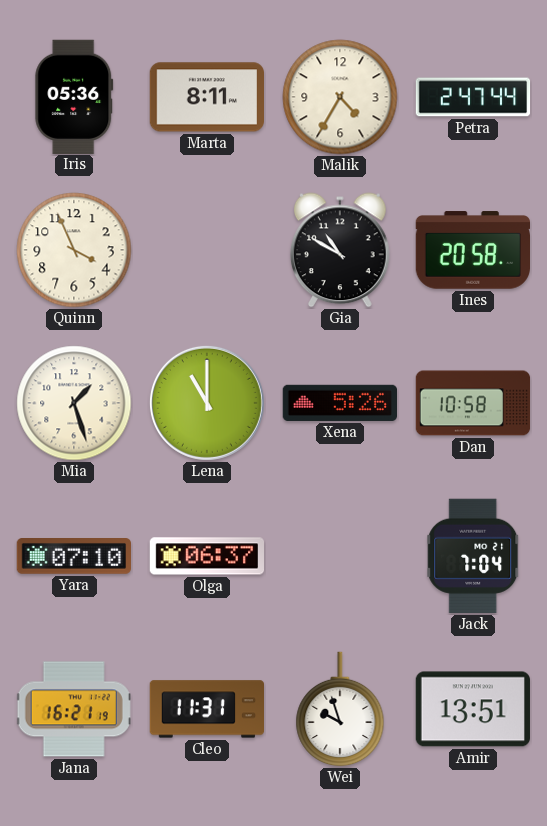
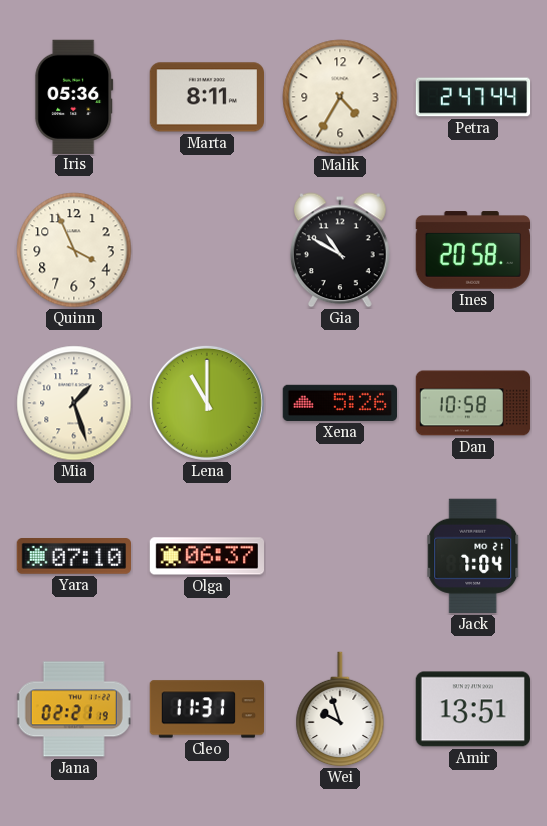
Jana: 16:21 -> 02:21 (74, 709)
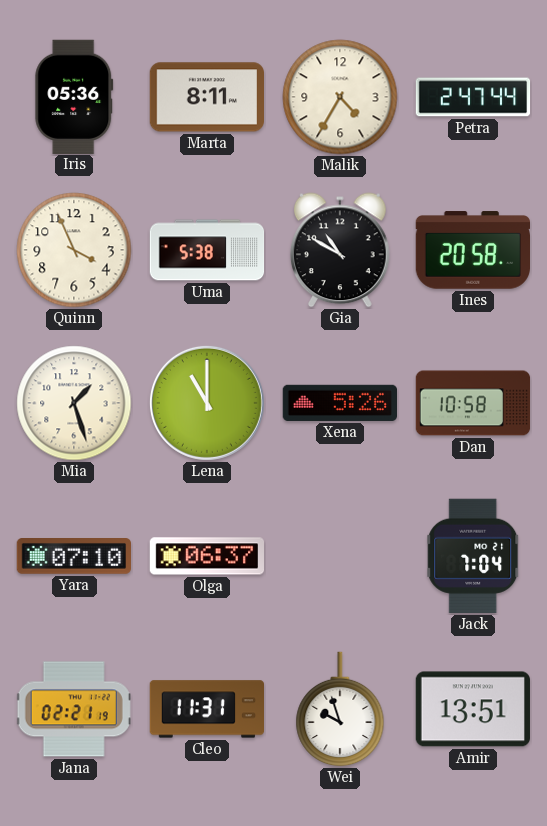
Uma: none -> 5:38 (207, 250)
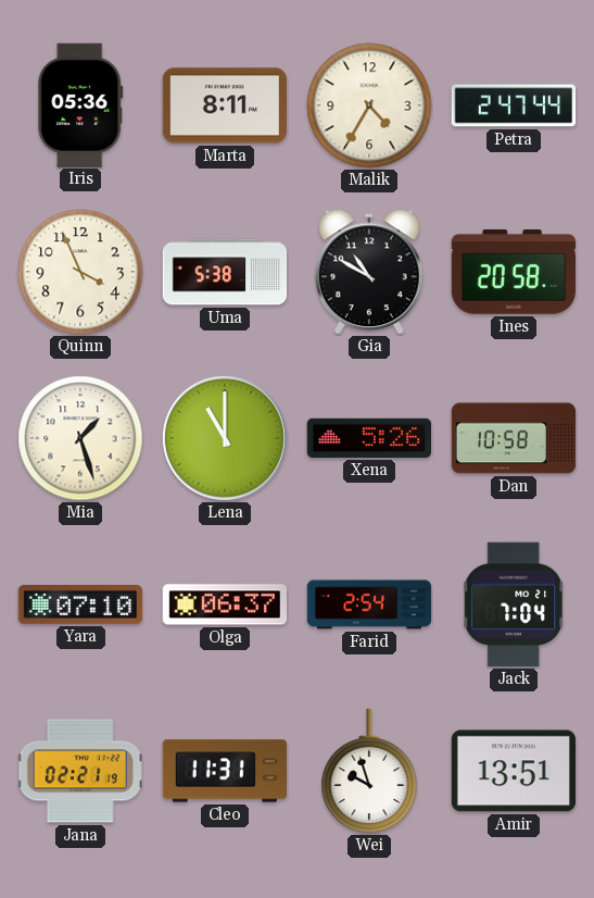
Farid: none -> 2:54 (369, 604)
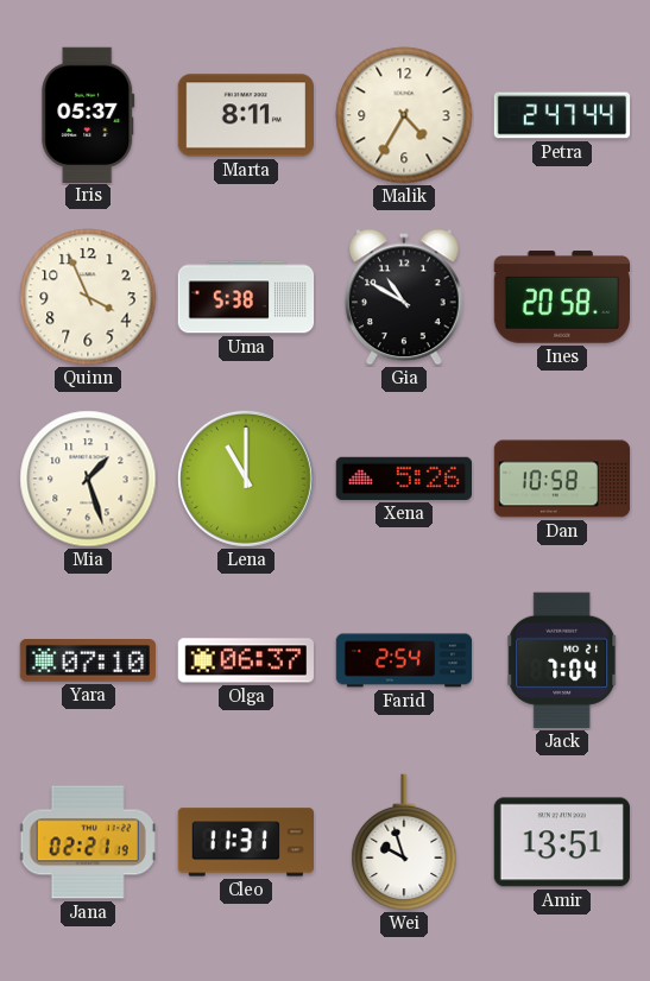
Iris: 05:36 -> 05:37 (88, 114)
